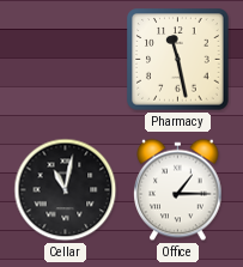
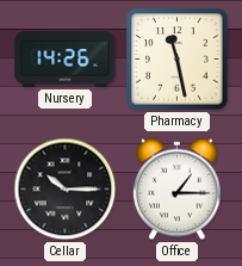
Nursery: none -> 14:26 (66, 60)
Cellar: 11:02 -> 10:15 (66, 190)
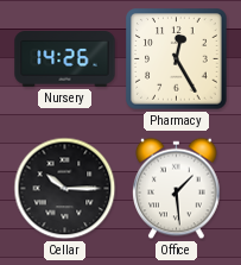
Pharmacy: 11:28 -> 12:25 (177, 59)
Office: 1:15 -> 1:29 (177, 189)
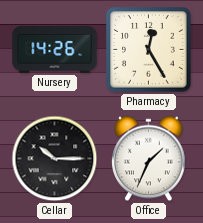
Office: 1:29 -> 1:34 (149, 159)
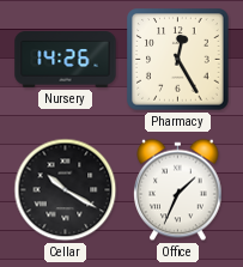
Cellar: 10:15 -> 10:20 (66, 190)
